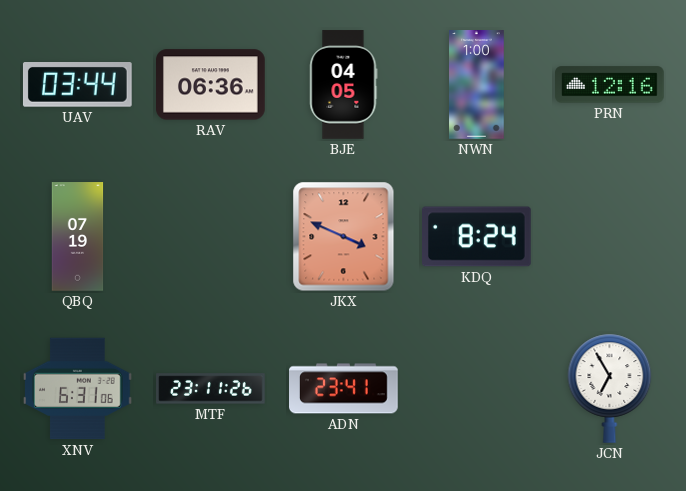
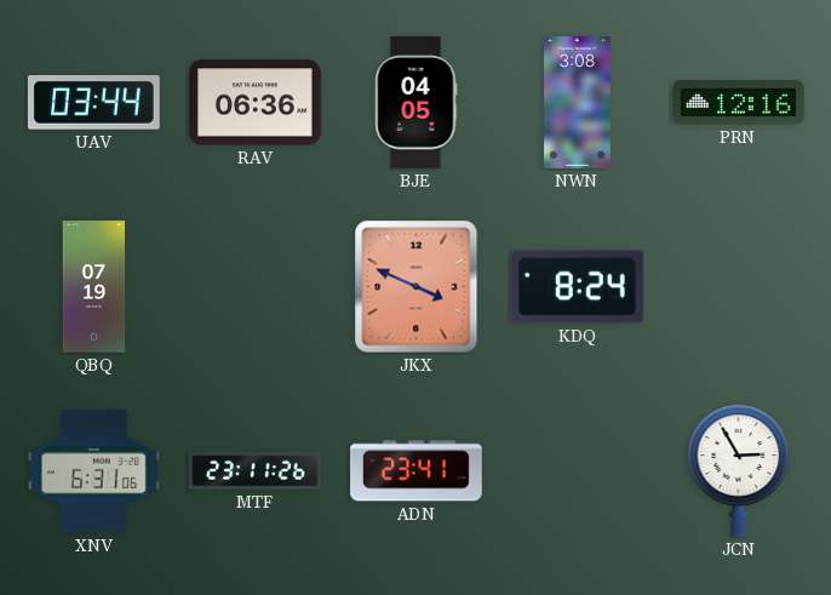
NWN: 1:00 -> 3:08 (578, 103)
JCN: 6:55 -> 2:55 (739, 470)
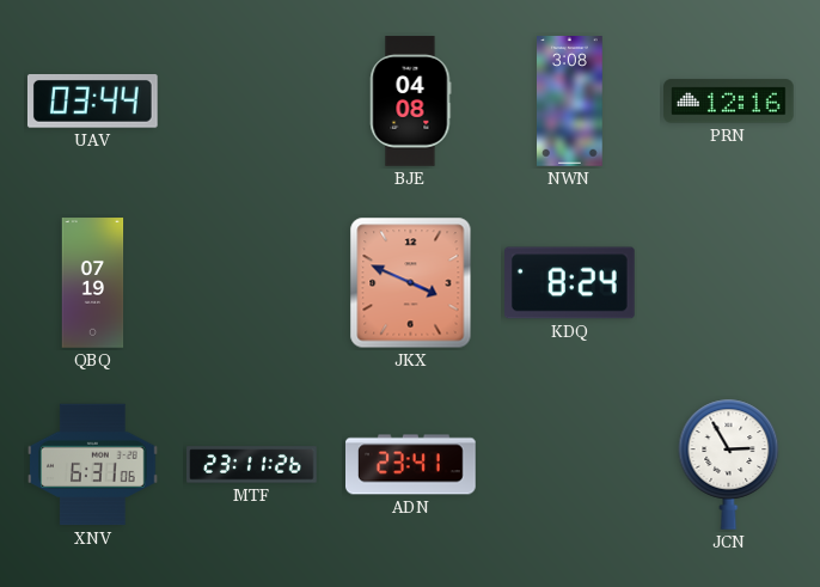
RAV: 06:36 -> none (256, 103)
BJE: 04:05 -> 04:08 (411, 102)
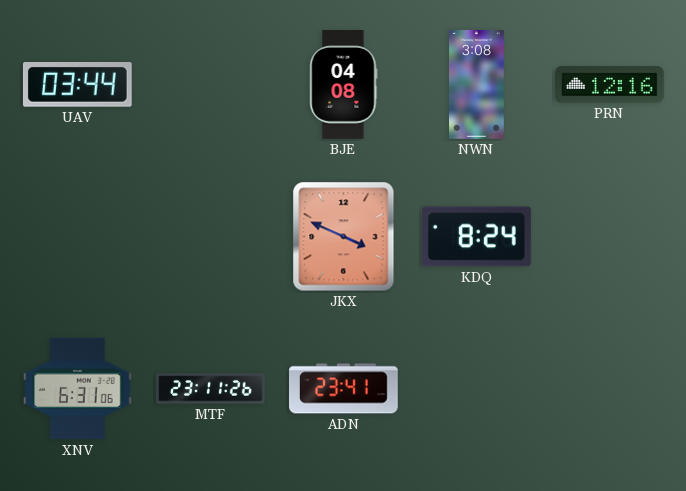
QBQ: 07:19 -> none (93, 283)
JCN: 2:55 -> none (729, 464)
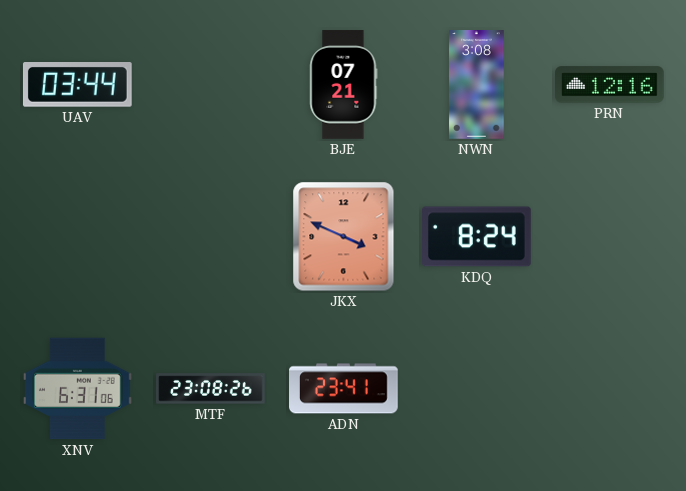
BJE: 04:08 -> 07:21 (344, 85)
MTF: 23:11 -> 23:08 (211, 389)
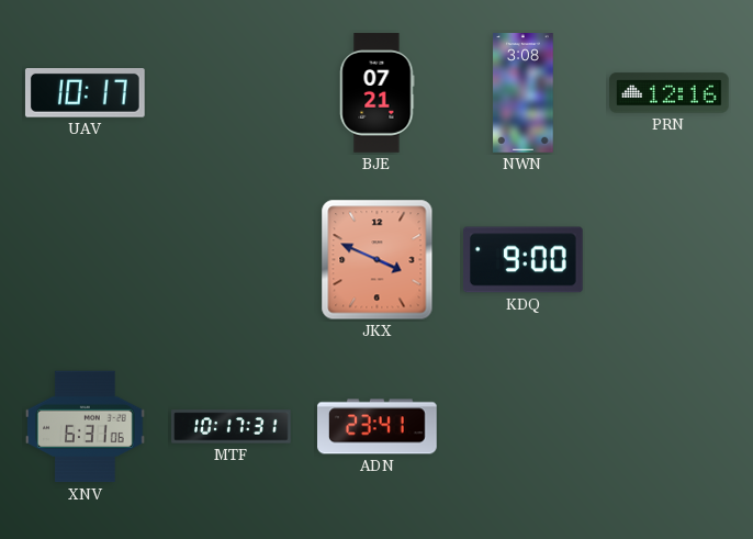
UAV: 03:44 -> 10:17 (85, 93)
KDQ: 8:24 -> 9:00 (524, 260)
MTF: 23:08 -> 10:17 (232, 427)
